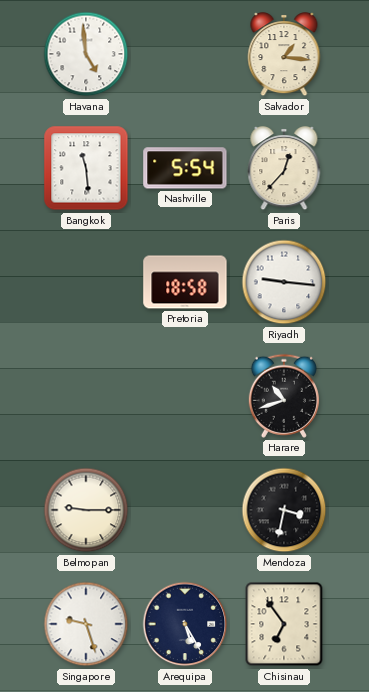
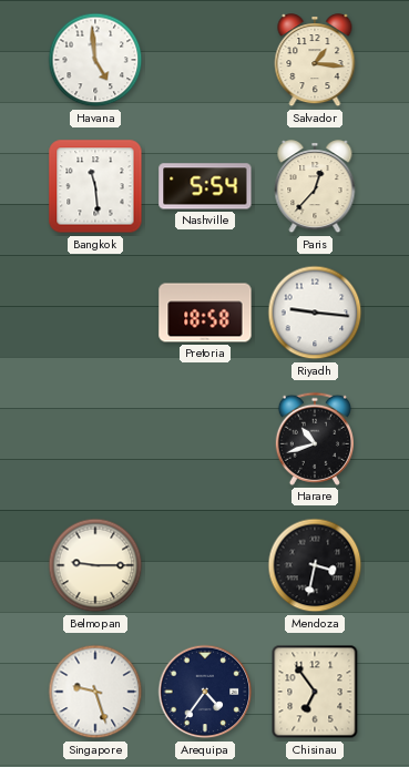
Arequipa: 5:25 -> 4:36 (205, 692)
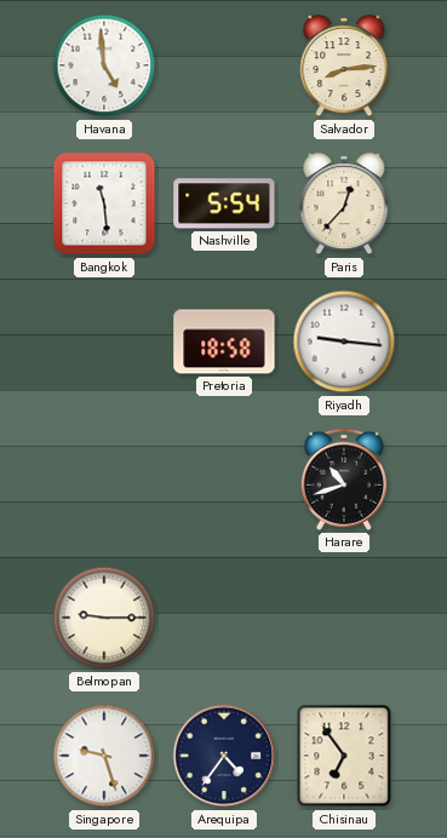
Salvador: 1:16 -> 8:14 (344, 67)
Mendoza: 3:32 -> none (315, 565)
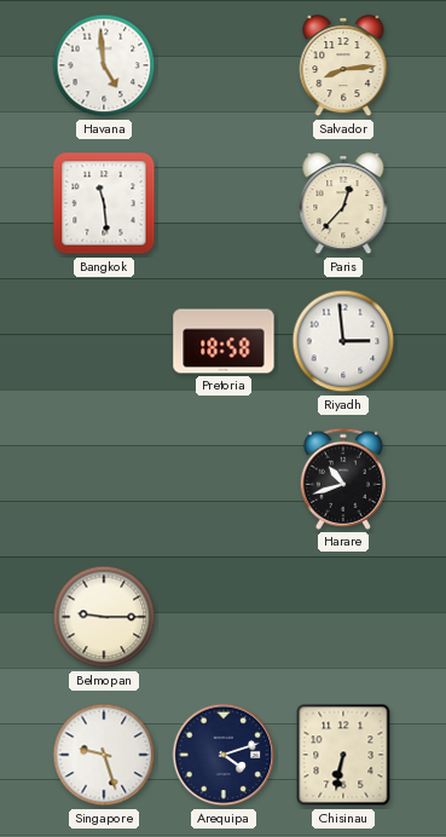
Nashville: 5:54 -> none (224, 203)
Riyadh: 9:16 -> 2:59 (343, 341)
Arequipa: 4:36 -> 4:12 (224, 755)
Chisinau: 6:54 -> 6:32 (343, 755)
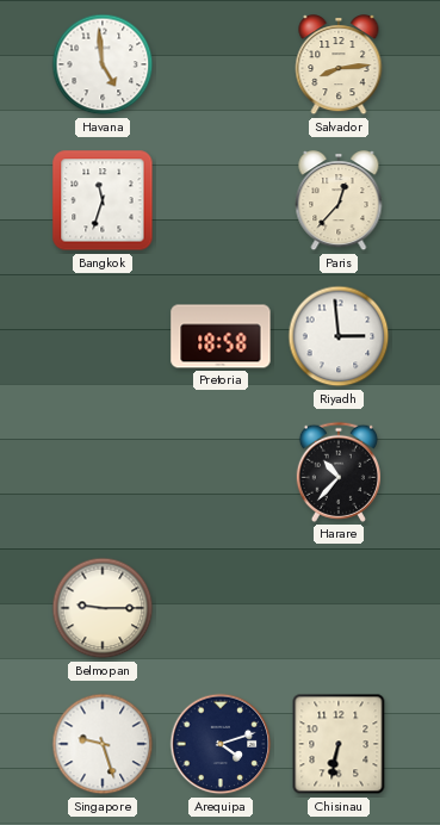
Bangkok: 11:29 -> 11:33 (103, 200)
Harare: 10:42 -> 10:37 (339, 472)
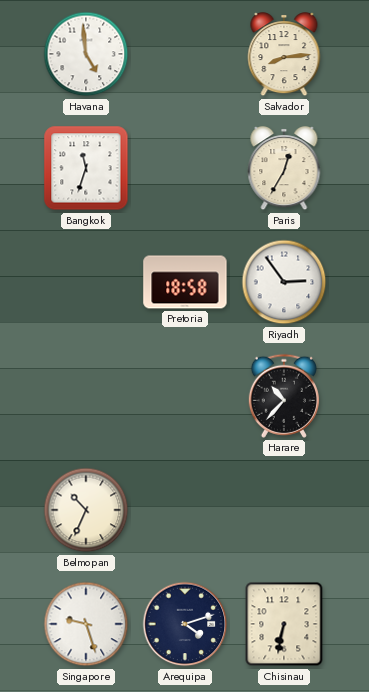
Paris: 12:37 -> 12:35 (284, 169)
Riyadh: 2:59 -> 2:54 (284, 282)
Belmopan: 9:15 -> 10:34 (86, 510)
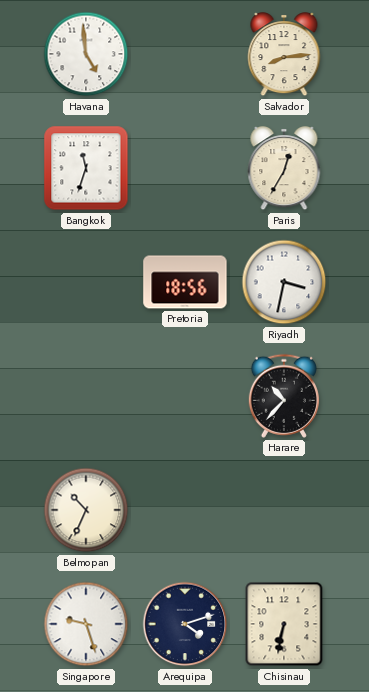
Pretoria: 18:58 -> 18:56 (185, 282)
Riyadh: 2:54 -> 3:32 (284, 282)
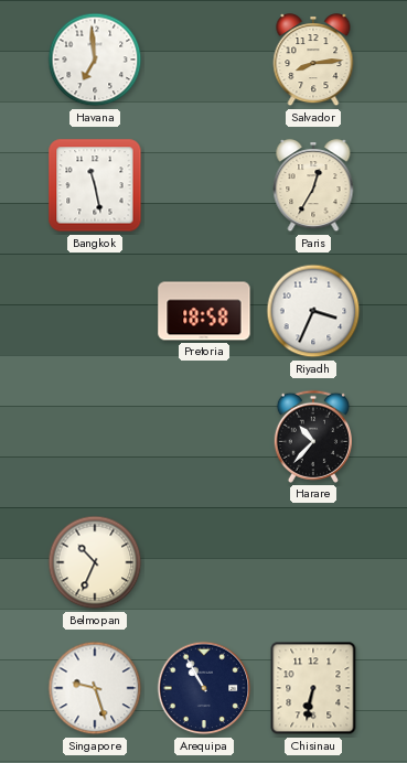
Havana: 4:59 -> 6:59 (95, 60)
Bangkok: 11:33 -> 11:28 (95, 185)
Pretoria: 18:56 -> 18:58 (204, 311)
Riyadh: 3:32 -> 3:34 (313, 311)
Arequipa: 4:12 -> 10:55 (204, 688)
